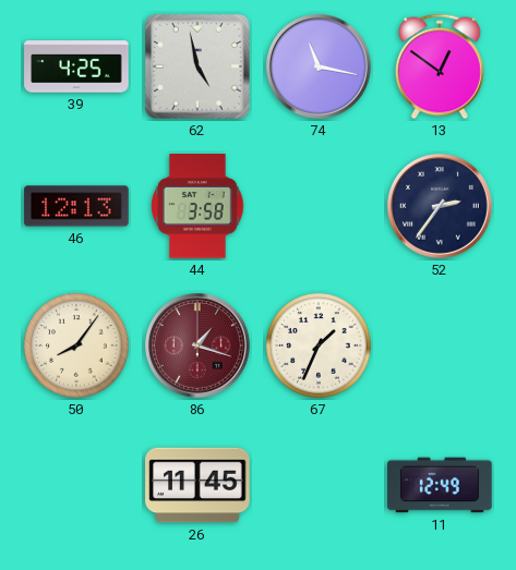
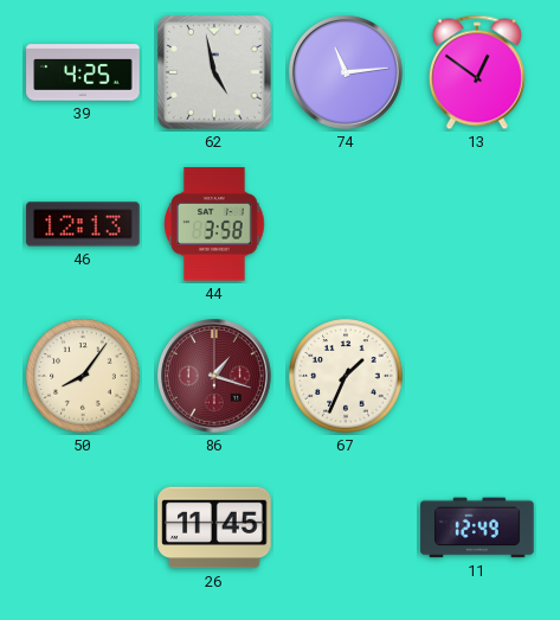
74: 11:17 -> 11:14 (347, 73)
52: 2:36 -> none (441, 207)
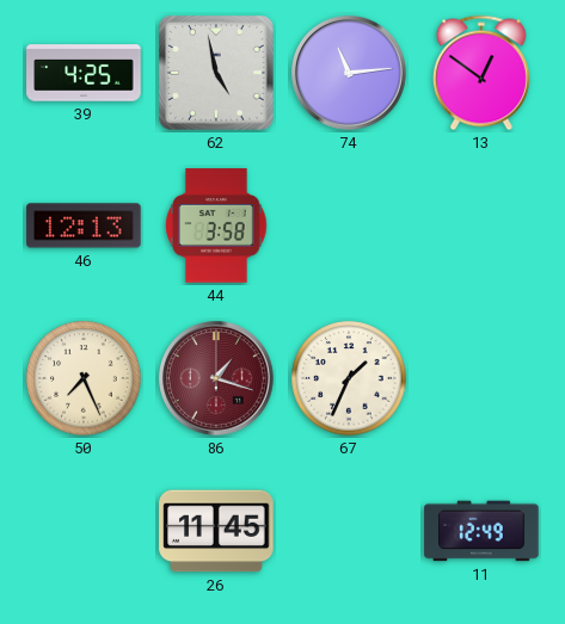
50: 8:06 -> 7:26 (84, 378)
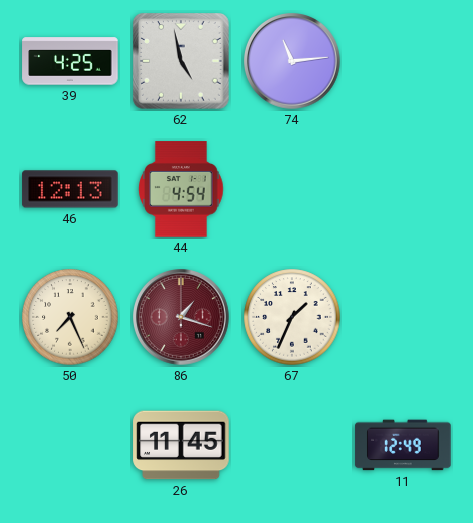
13: 12:51 -> none (481, 73)
44: 3:58 -> 4:54 (181, 189)
